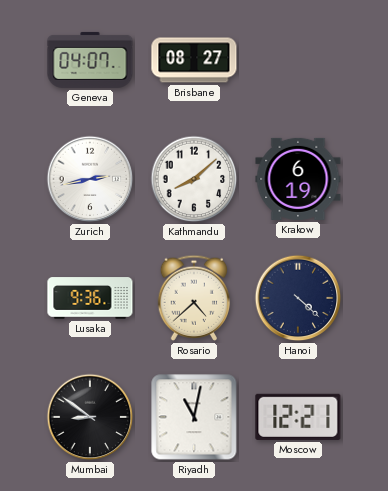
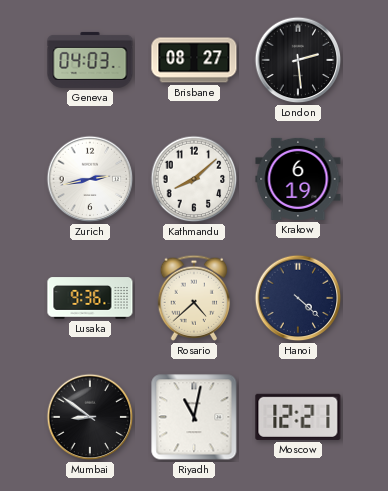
Geneva: 04:07 -> 04:03 (90, 60)
London: none -> 2:29 (298, 60)
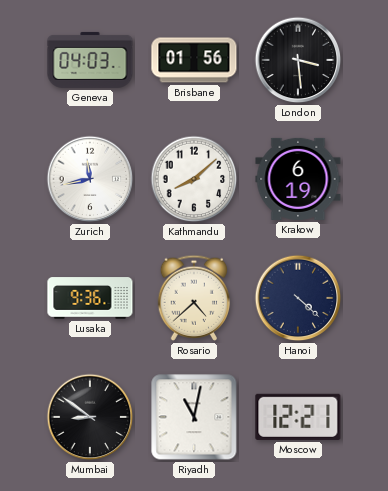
Brisbane: 08:27 -> 01:56 (194, 60)
London: 2:29 -> 3:29 (298, 60)
Zurich: 2:43 -> 11:43 (90, 179)
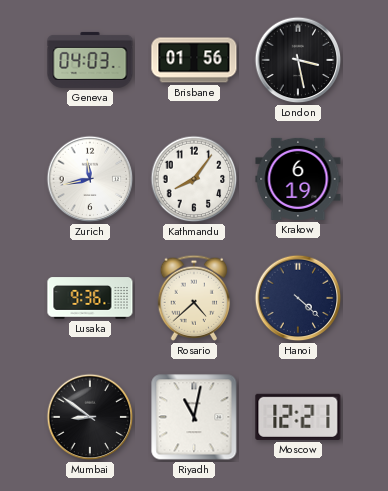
London: 3:29 -> 3:28 (298, 60)
Kathmandu: 8:08 -> 8:06 (194, 179)
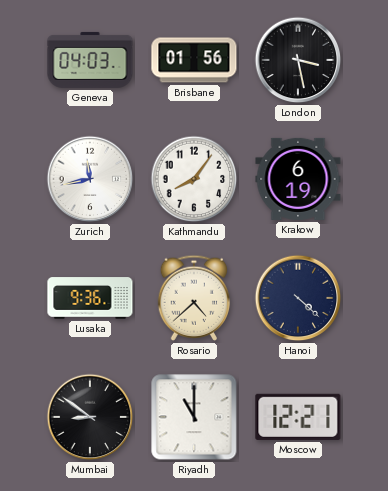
Riyadh: 11:02 -> 11:00 (194, 417)
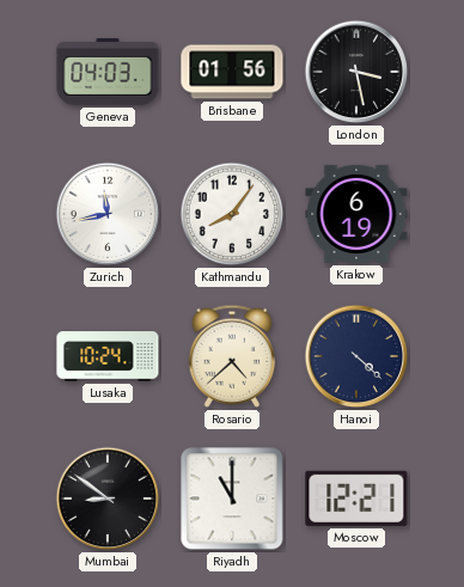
Lusaka: 9:36 -> 10:24 (108, 356)
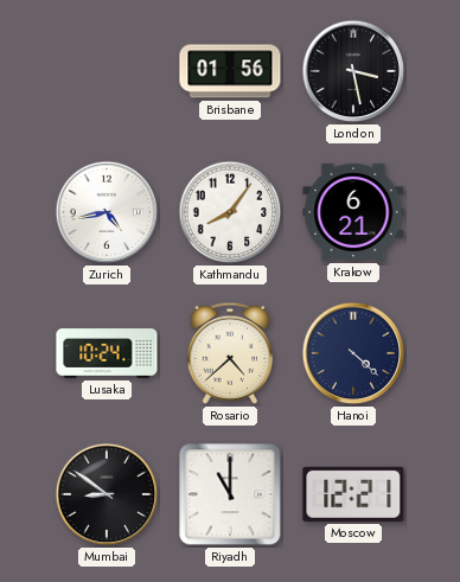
Geneva: 04:03 -> none (108, 72)
Zurich: 11:43 -> 4:43 (107, 212)
Krakow: 6:19 -> 6:21 (353, 212)
